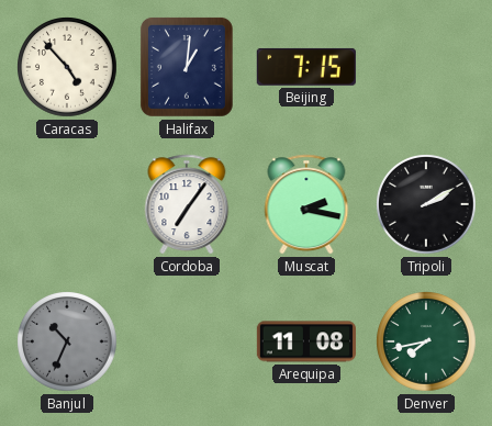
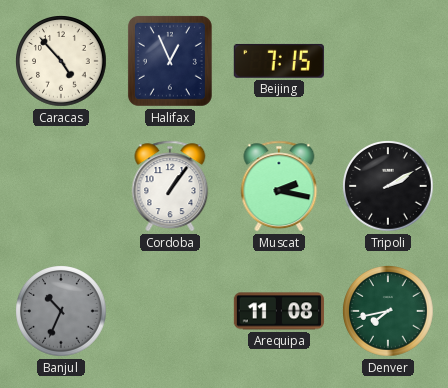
Halifax: 1:01 -> 12:56 (170, 61)
Cordoba: 7:06 -> 1:06 (170, 186)
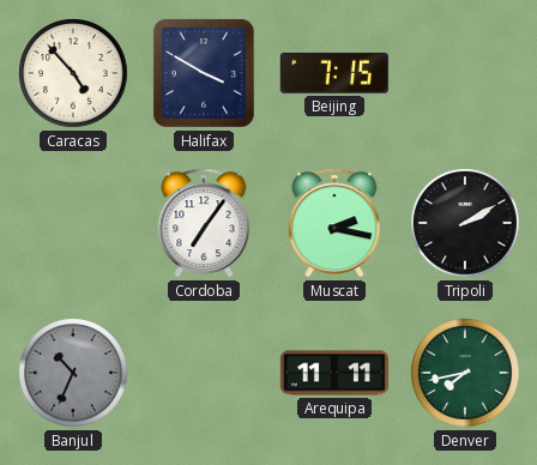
Halifax: 12:56 -> 3:50 (204, 73)
Cordoba: 1:06 -> 7:06 (204, 223)
Arequipa: 11:08 -> 11:11 (334, 373)
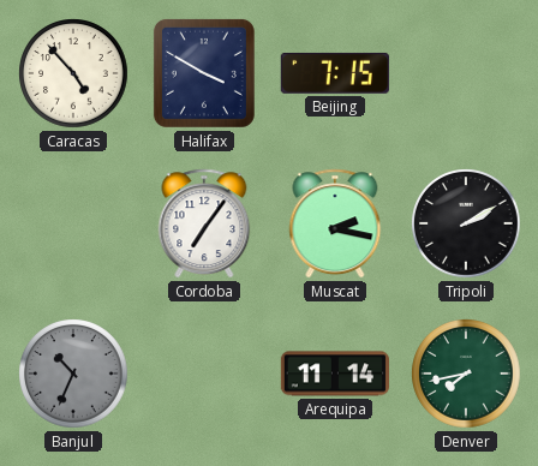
Arequipa: 11:11 -> 11:14 (335, 374)
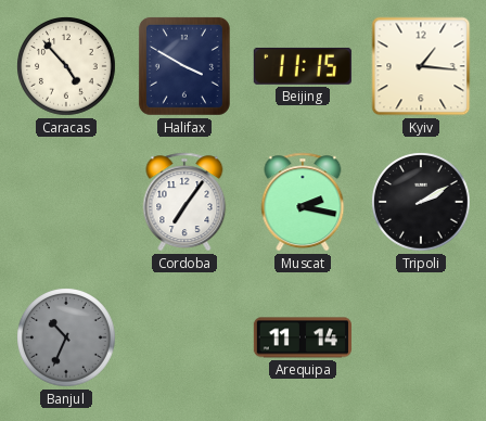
Beijing: 7:15 -> 11:15 (303, 66)
Kyiv: none -> 1:16 (421, 66)
Denver: 7:43 -> none (466, 374)
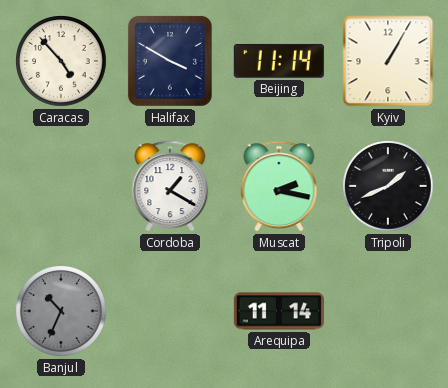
Beijing: 11:15 -> 11:14 (279, 61)
Kyiv: 1:16 -> 1:05 (388, 61)
Cordoba: 7:06 -> 1:20 (170, 186)
Tripoli: 2:10 -> 1:41 (388, 186)
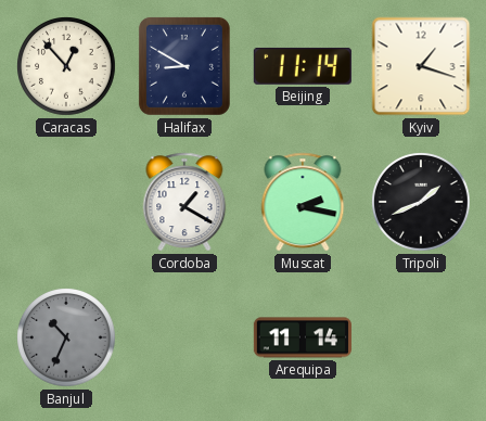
Caracas: 4:53 -> 12:53 (66, 66)
Halifax: 3:50 -> 8:50 (184, 66)
Kyiv: 1:05 -> 1:18 (421, 66)
